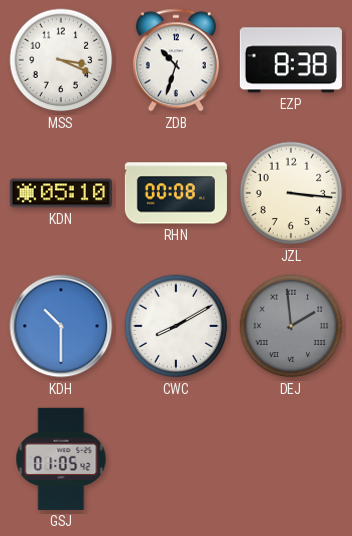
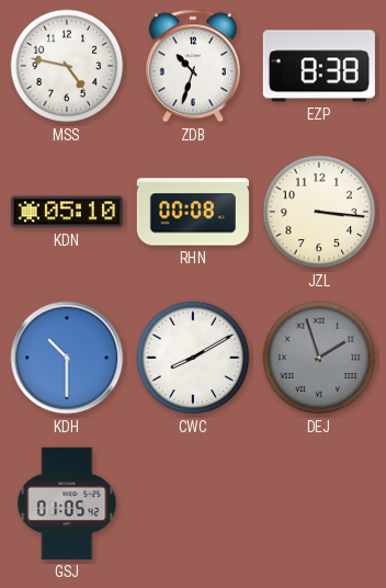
MSS: 3:19 -> 4:47 (67, 66)
DEJ: 1:59 -> 1:57 (319, 358)
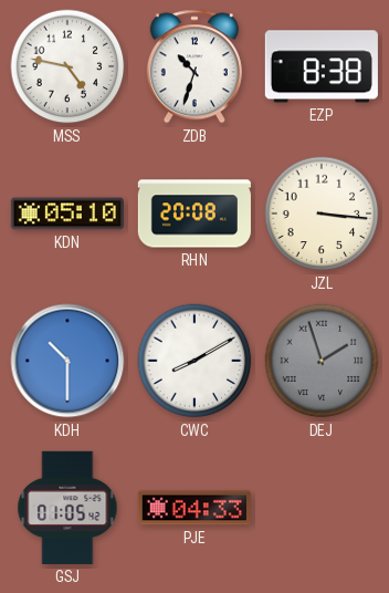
RHN: 00:08 -> 20:08 (195, 214)
PJE: none -> 04:33 (195, 508)
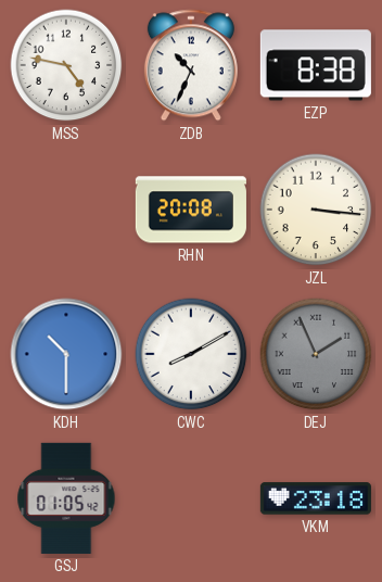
ZDB: 10:33 -> 10:34 (191, 65)
KDN: 05:10 -> none (67, 214)
DEJ: 1:57 -> 1:56 (316, 354)
PJE: 04:33 -> none (195, 508)
VKM: none -> 23:18 (316, 498)
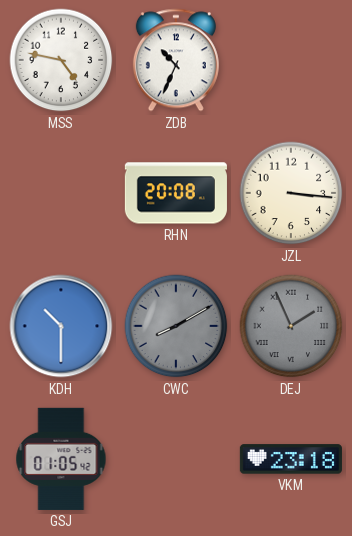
EZP: 8:38 -> none (316, 65)
CWC dial: white -> grey (176, 326)
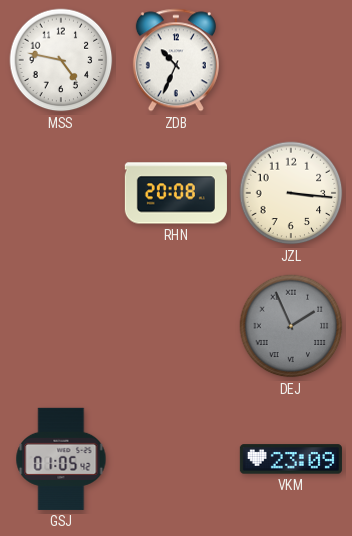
KDH: 10:30 -> none (61, 326)
CWC: 8:10 -> none (176, 326)
VKM: 23:18 -> 23:09 (291, 459)
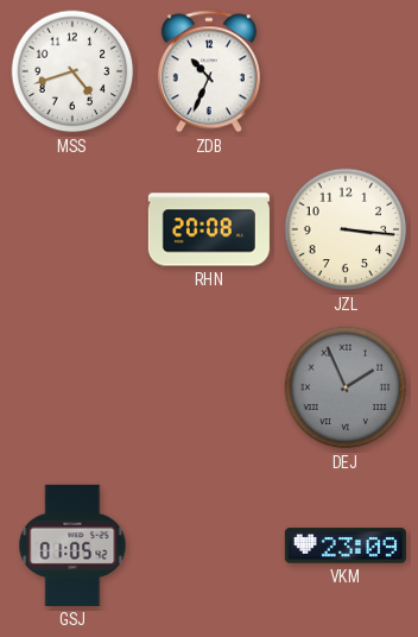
MSS: 4:47 -> 4:42 (72, 71)
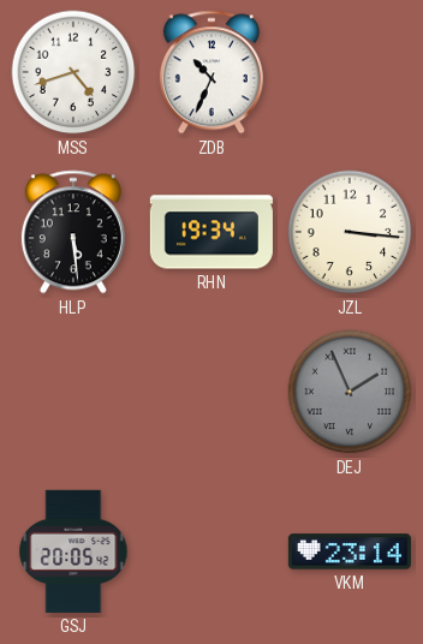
HLP: none -> 5:29 (73, 232)
RHN: 20:08 -> 19:34 (211, 232)
GSJ: 01:05 -> 20:05 (73, 551)
VKM: 23:09 -> 23:14 (350, 551)
